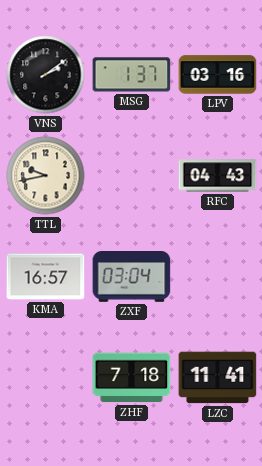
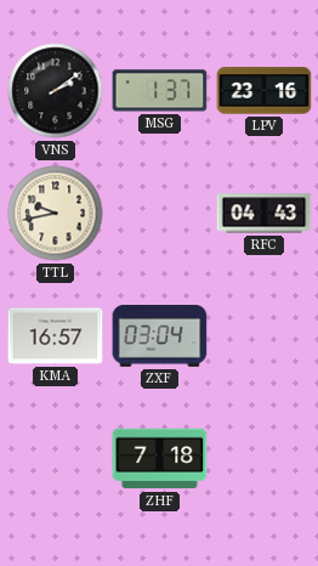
LPV: 03:16 -> 23:16 (265, 91)
LZC: 11:41 -> none (218, 378)
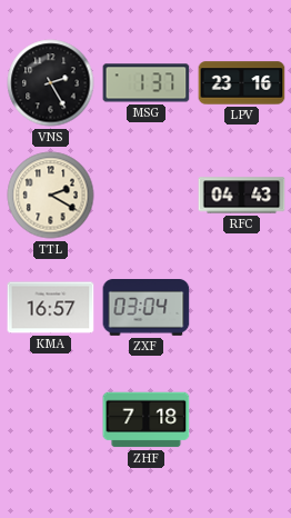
VNS: 2:09 -> 2:25 (51, 83)
TTL: 9:43 -> 2:20 (51, 196)
